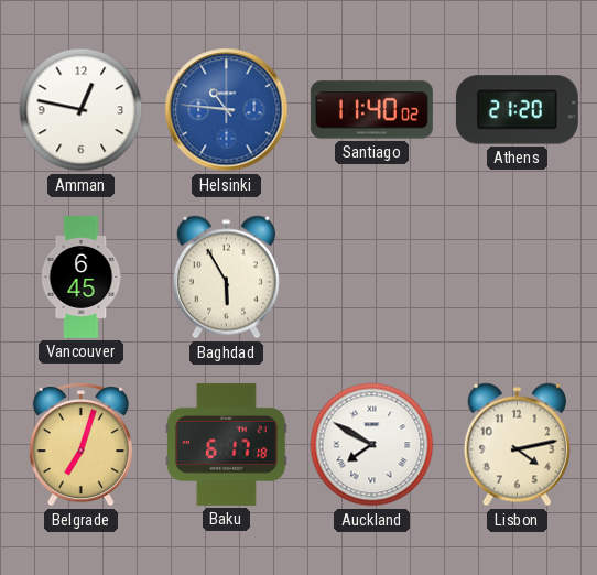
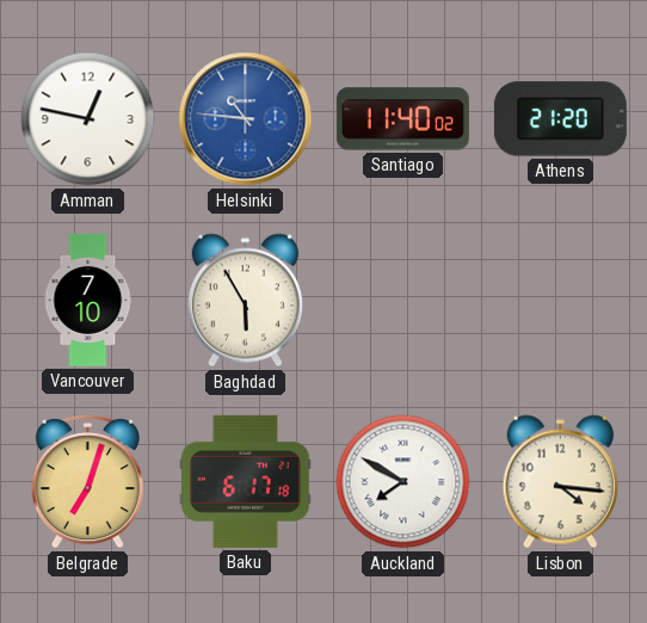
Vancouver: 6:45 -> 7:10 (88, 300)
Lisbon: 4:13 -> 4:16 (560, 482)
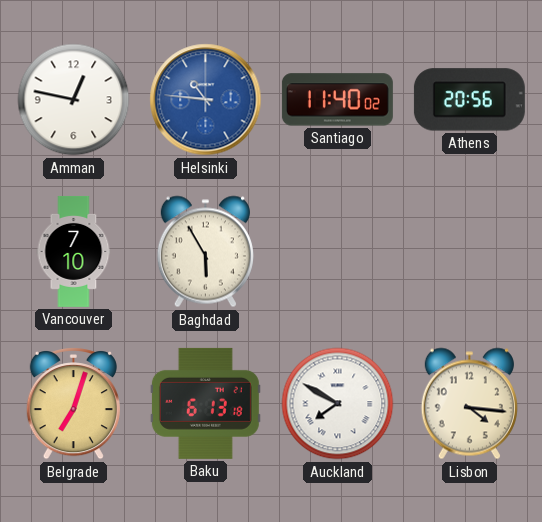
Athens: 21:20 -> 20:56 (469, 100)
Baku: 6:17 -> 6:13 (205, 403)
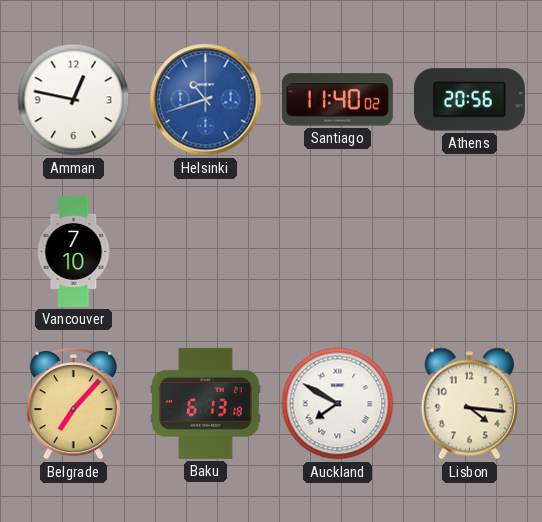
Helsinki: 10:46 -> 10:42 (206, 100)
Baghdad: 5:55 -> none (205, 252)
Belgrade: 7:03 -> 7:07 (73, 404)
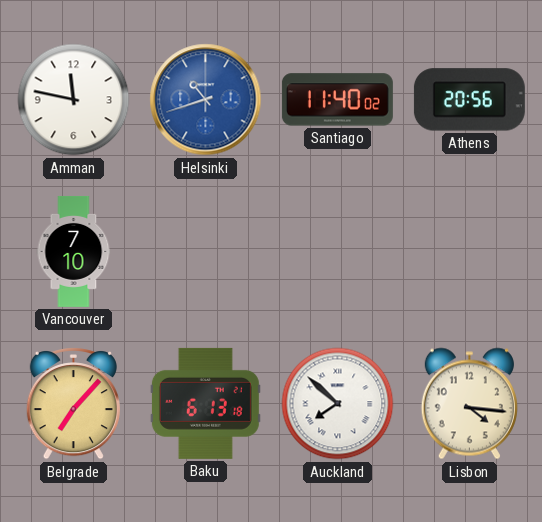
Amman: 12:47 -> 11:47 (74, 100)
Auckland: 7:50 -> 7:52 (338, 404)
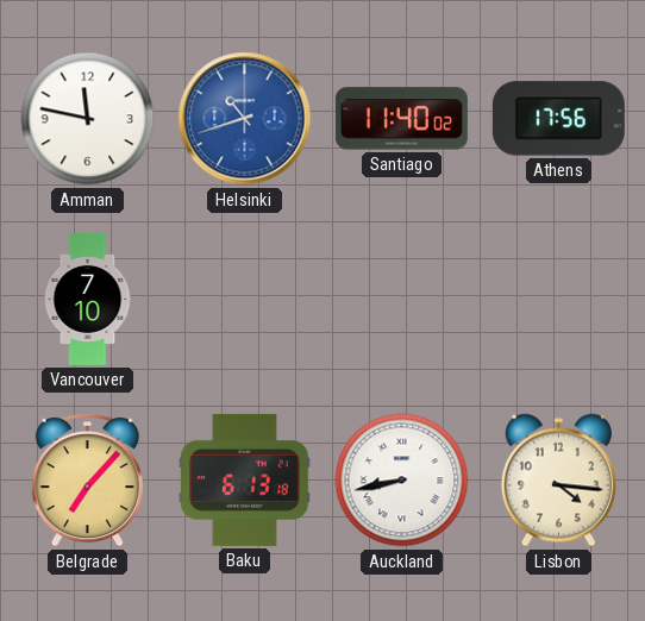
Athens: 20:56 -> 17:56 (558, 119)
Auckland: 7:52 -> 8:43 (402, 481)
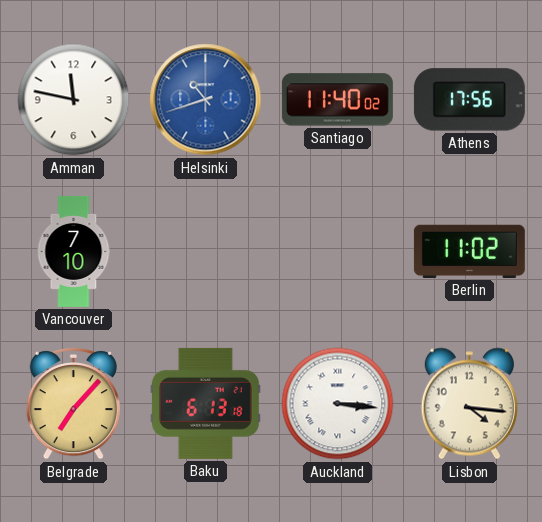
Berlin: none -> 11:02 (469, 251)
Auckland: 8:43 -> 3:16 (338, 404)
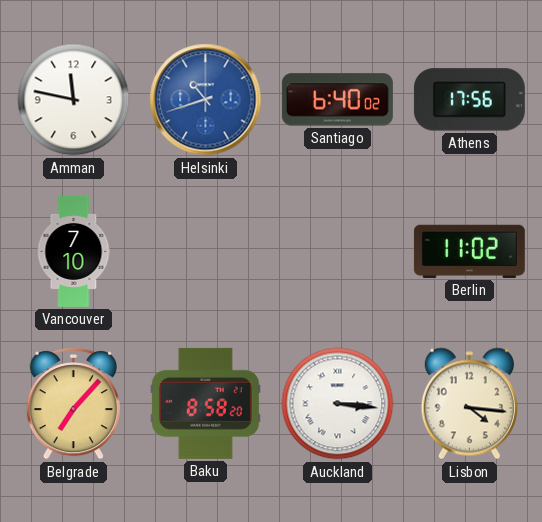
Santiago: 11:40 -> 6:40 (337, 100)
Baku: 6:13 -> 8:58 (205, 403)
